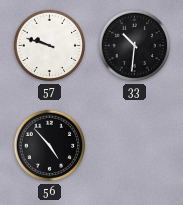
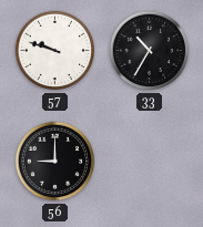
33: 10:31 -> 10:35 (150, 51)
56: 4:53 -> 9:00 (55, 162)
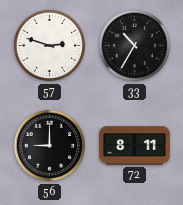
57: 9:48 -> 2:48 (50, 46)
72: none -> 8:11 (135, 146)
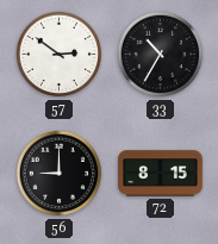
57: 2:48 -> 2:51 (60, 55)
72: 8:11 -> 8:15 (161, 174)
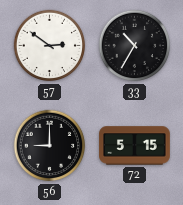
72: 8:15 -> 5:15 (135, 146)
